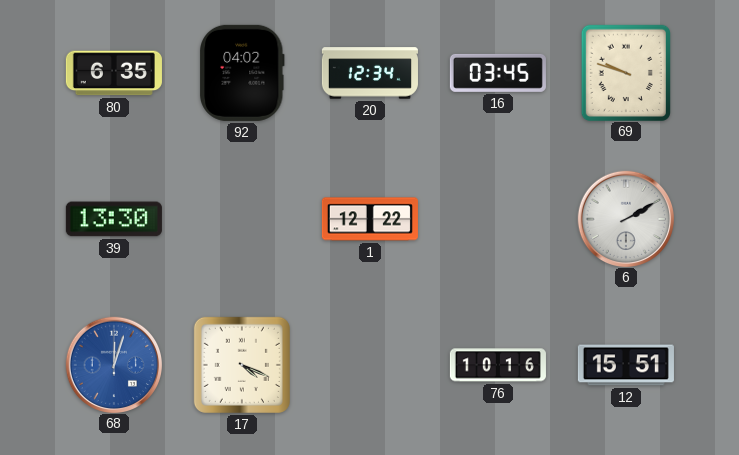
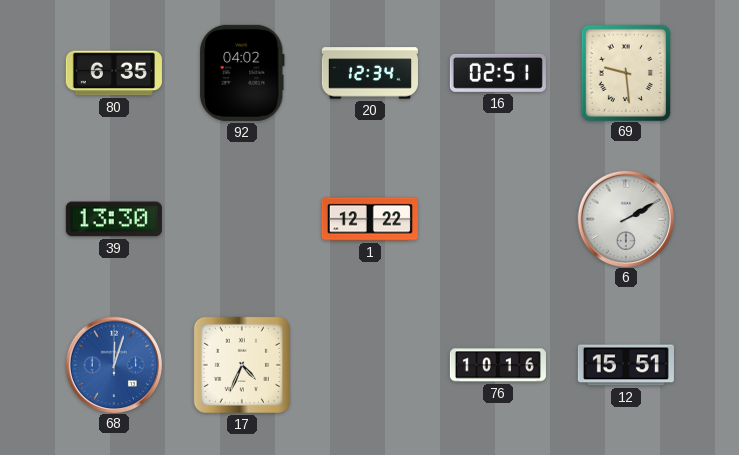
16: 03:45 -> 02:51 (498, 73)
69: 9:48 -> 9:29 (626, 72)
17: 4:19 -> 4:34 (242, 365)
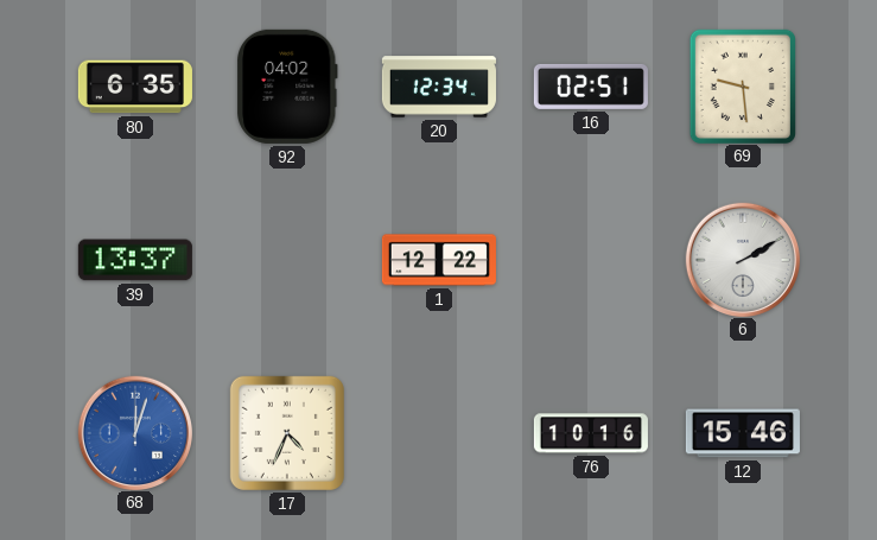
39: 13:30 -> 13:37 (135, 260)
12: 15:51 -> 15:46 (743, 433)
